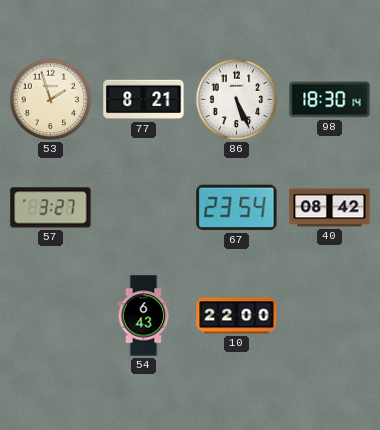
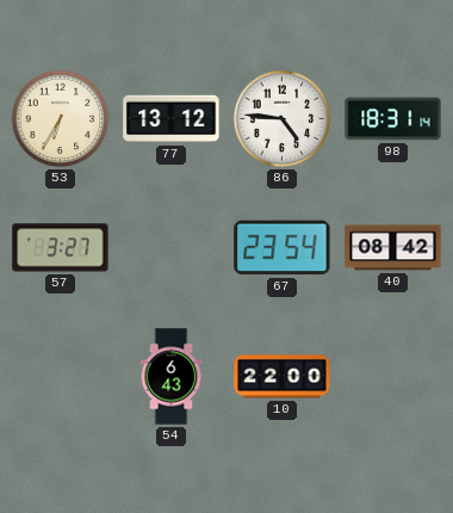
53: 1:57 -> 6:35 (61, 119)
77: 8:21 -> 13:12 (172, 119)
86: 5:26 -> 4:46 (283, 119)
98: 18:30 -> 18:31 (393, 119)
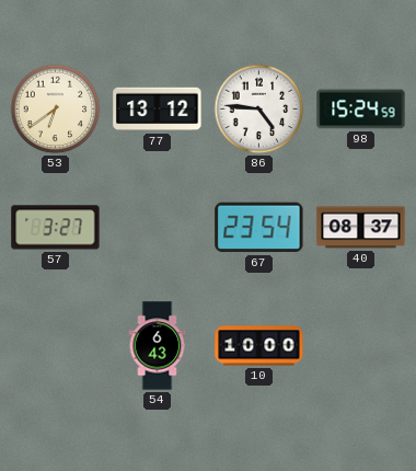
53: 6:35 -> 6:39 (56, 110)
98: 18:31 -> 15:24 (361, 110)
40: 08:42 -> 08:37 (361, 228)
10: 22:00 -> 10:00 (259, 346)
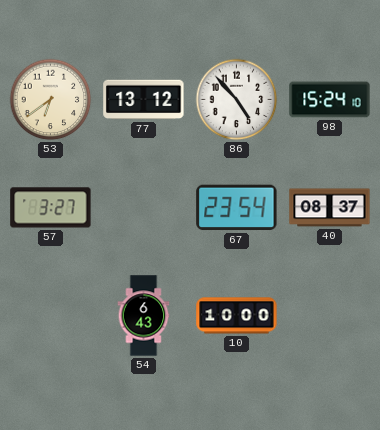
86: 4:46 -> 4:53 (237, 100)
98: 15:24:59 -> 15:24:10 (330, 100)
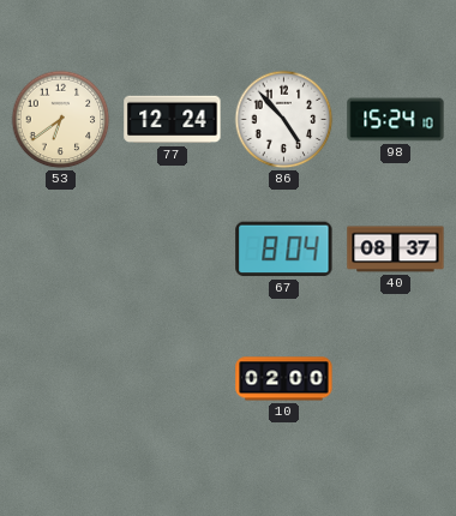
77: 13:12 -> 12:24 (173, 120)
57: 3:27 -> none (51, 208)
67: 23:54 -> 8:04 (284, 250)
54: 6:43 -> none (144, 316)
10: 10:00 -> 02:00 (284, 379)
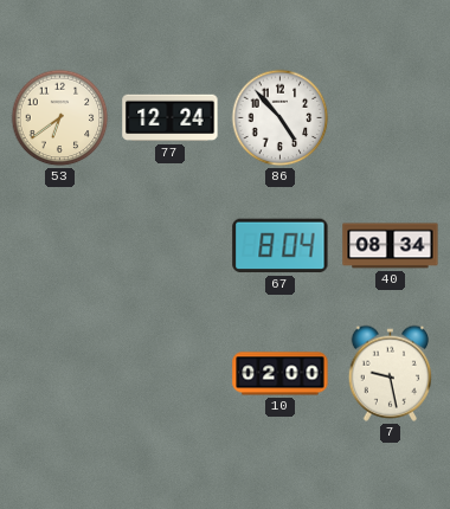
98: 15:24 -> none (396, 120)
40: 08:37 -> 08:34 (391, 246)
7: none -> 9:28 (390, 373)
